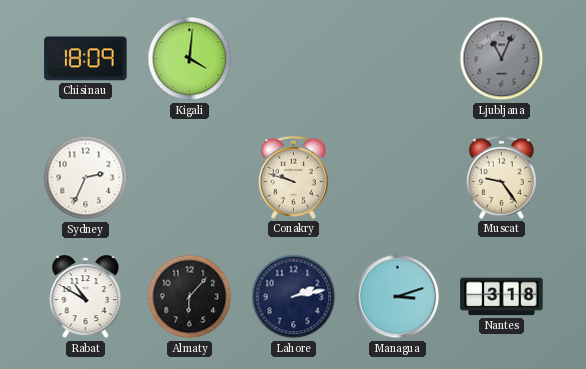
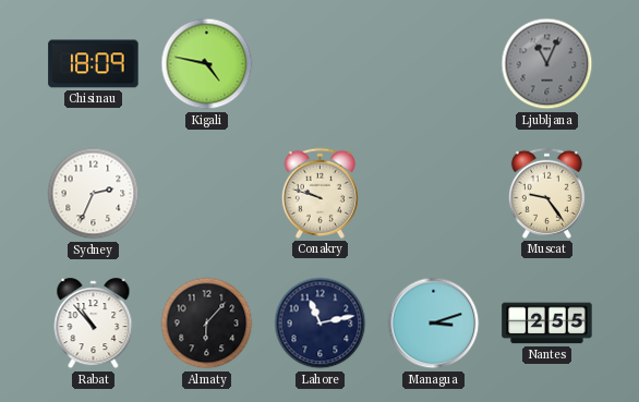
Kigali: 4:01 -> 4:47 (207, 64)
Rabat: 10:50 -> 10:53 (94, 324)
Lahore: 2:13 -> 11:13 (321, 324)
Nantes: 3:18 -> 2:55 (547, 324)
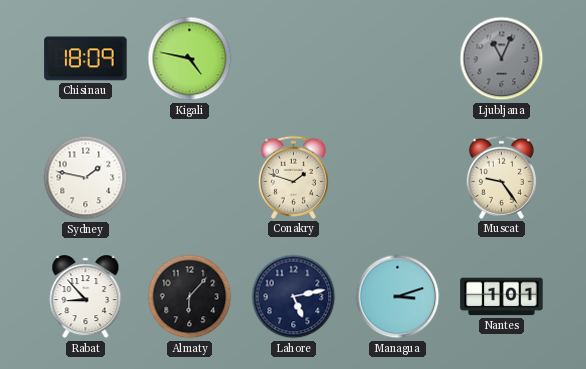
Sydney: 2:34 -> 1:47 (86, 178)
Conakry: 9:48 -> 1:48 (293, 177)
Rabat: 10:53 -> 8:53 (86, 297)
Lahore: 11:13 -> 5:13 (294, 297)
Nantes: 2:55 -> 1:01 (502, 297)
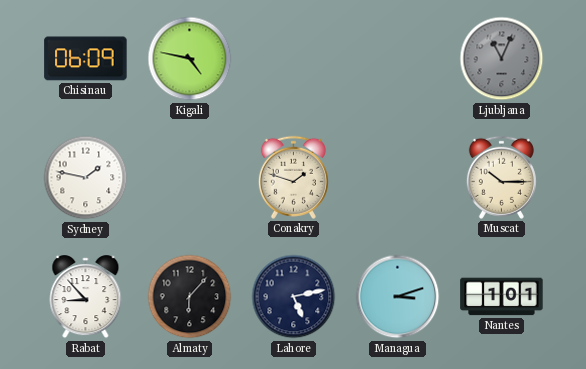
Chisinau: 18:09 -> 06:09 (86, 59)
Muscat: 9:24 -> 10:15 (501, 177)
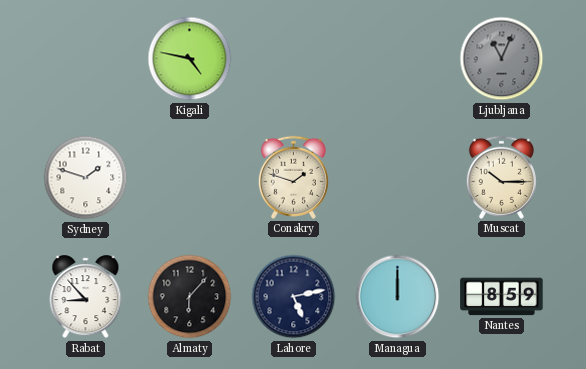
Chisinau: 06:09 -> none (86, 59)
Sydney: 1:47 -> 1:48 (86, 178)
Managua: 3:12 -> 12:00 (398, 297)
Nantes: 1:01 -> 8:59 (502, 297)
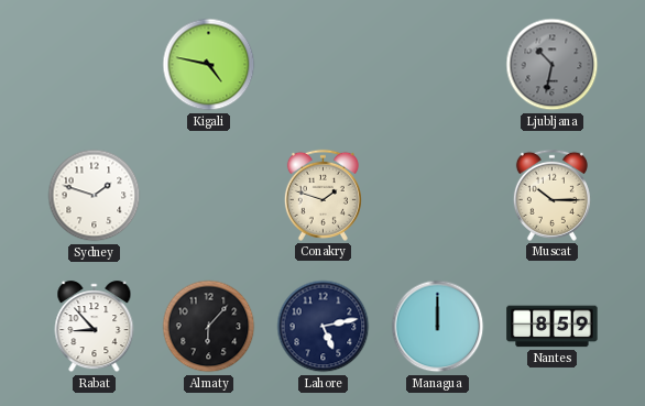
Ljubljana: 11:04 -> 10:32 (553, 65)
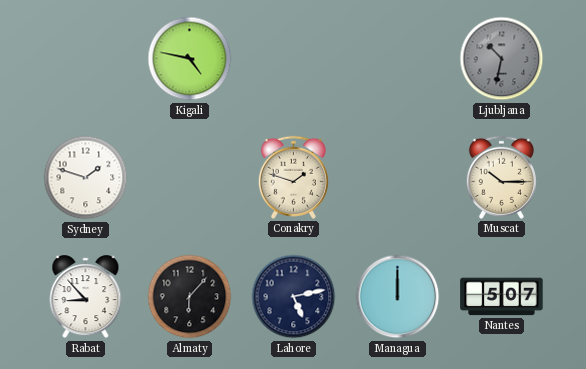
Nantes: 8:59 -> 5:07 (502, 297)
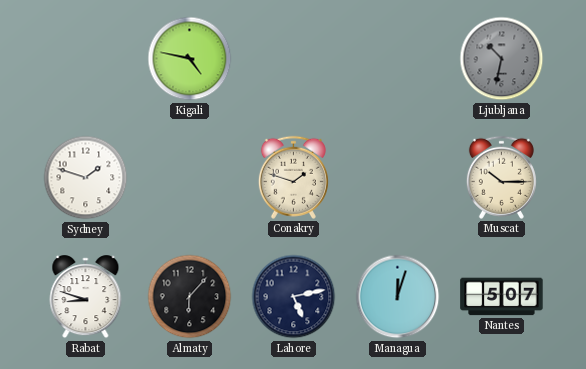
Rabat: 8:53 -> 8:48 (86, 297)
Managua: 12:00 -> 12:03 (398, 297)
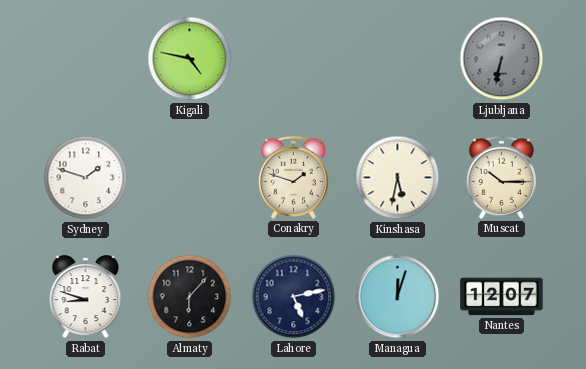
Ljubljana: 10:32 -> 6:32 (502, 59)
Kinshasa: none -> 5:32 (398, 178)
Nantes: 5:07 -> 12:07 (502, 297)
